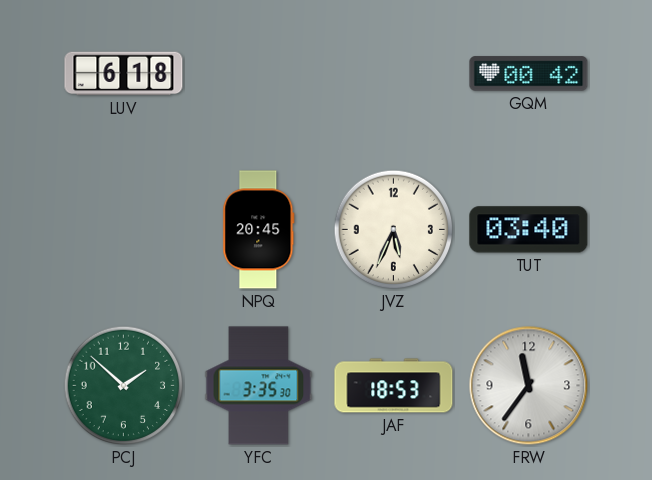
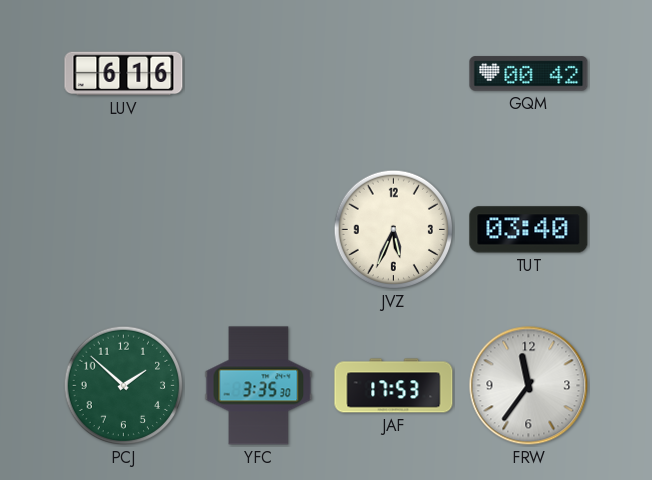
LUV: 6:18 -> 6:16 (124, 74)
NPQ: 20:45 -> none (259, 230)
JAF: 18:53 -> 17:53 (394, 386)
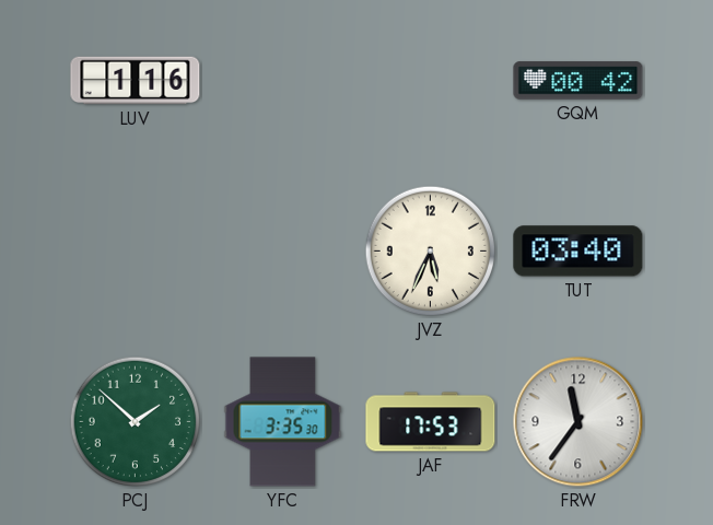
LUV: 6:16 -> 1:16 (136, 81)
